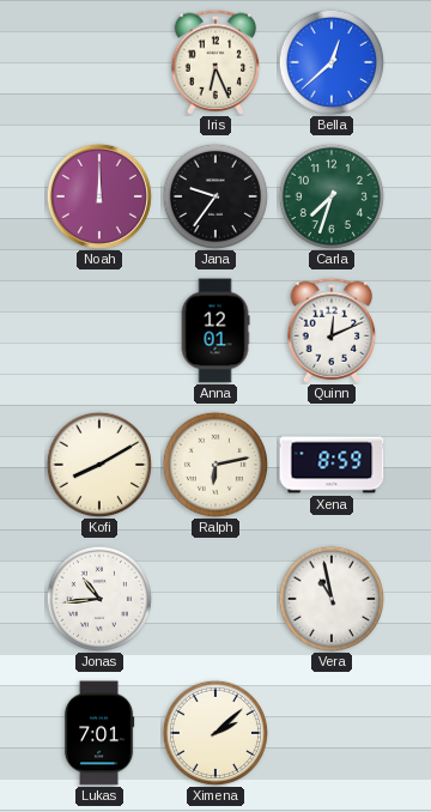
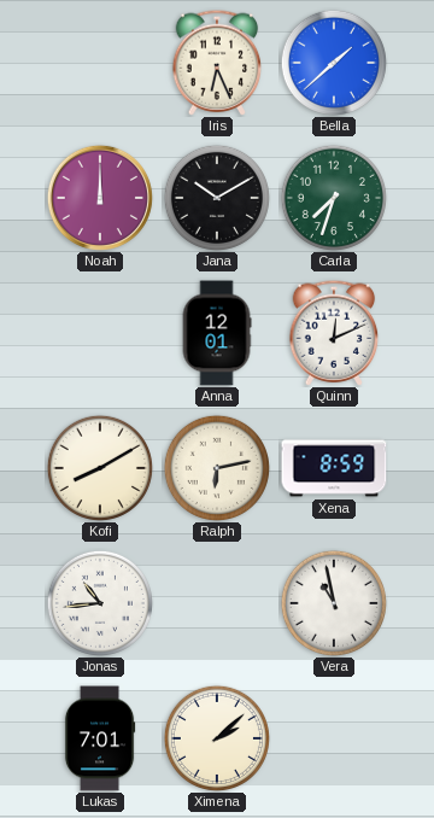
Bella: 12:38 -> 1:38 (334, 63)
Jana: 9:36 -> 10:10 (217, 198)
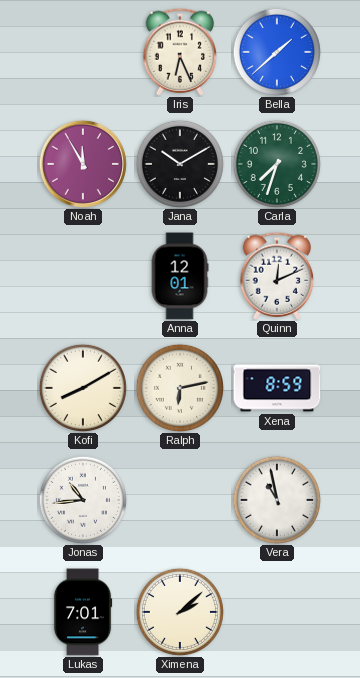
Noah: 12:00 -> 11:55 (83, 164)
